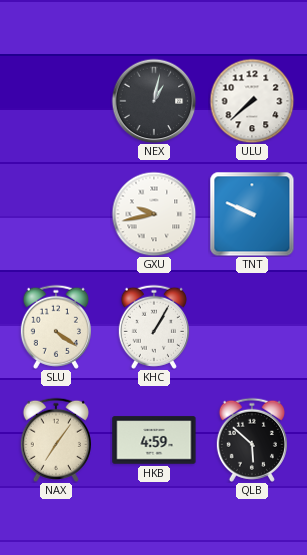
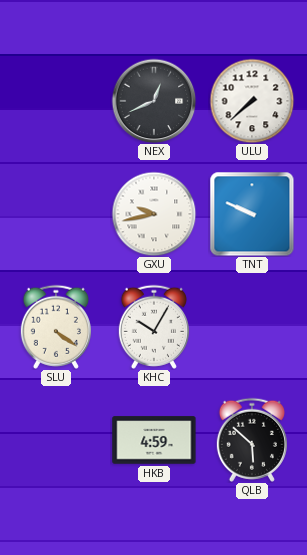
NEX: 1:02 -> 12:41 (154, 101)
KHC: 1:05 -> 10:05 (154, 327)
NAX: 7:06 -> none (56, 440)
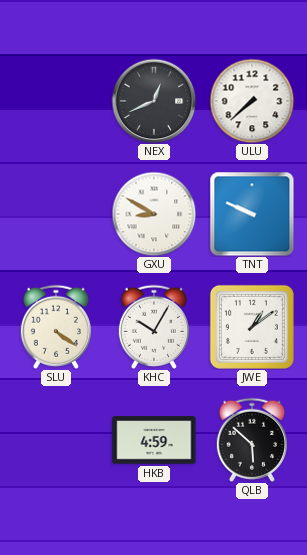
GXU: 9:43 -> 8:50 (154, 214)
JWE: none -> 1:09 (252, 327)
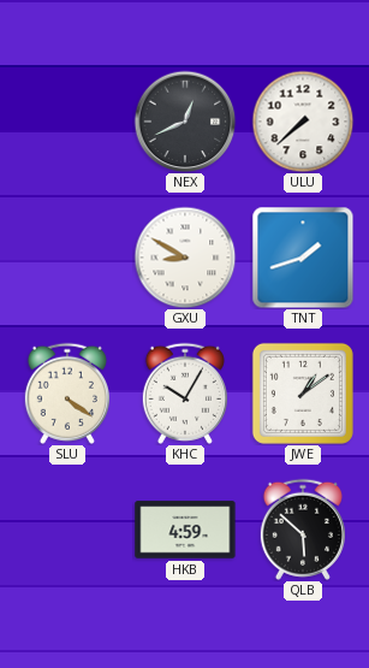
TNT: 9:49 -> 1:42 (303, 258)
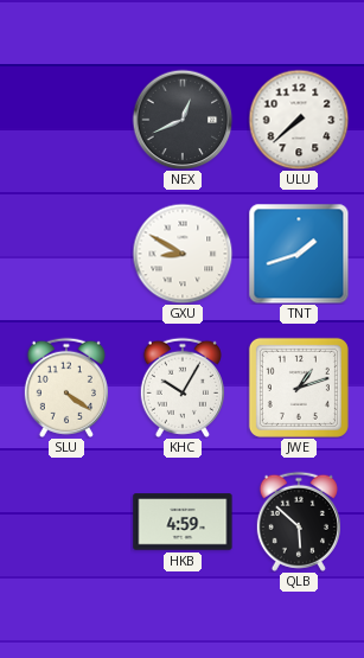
JWE: 1:09 -> 1:12 (299, 388)
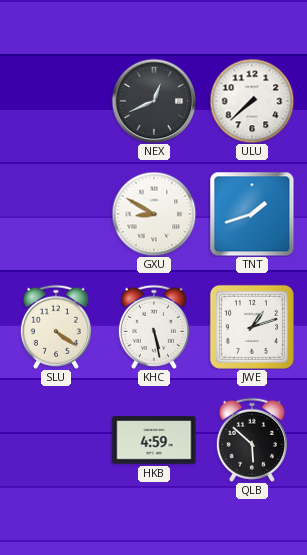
KHC: 10:05 -> 5:28 (154, 327)
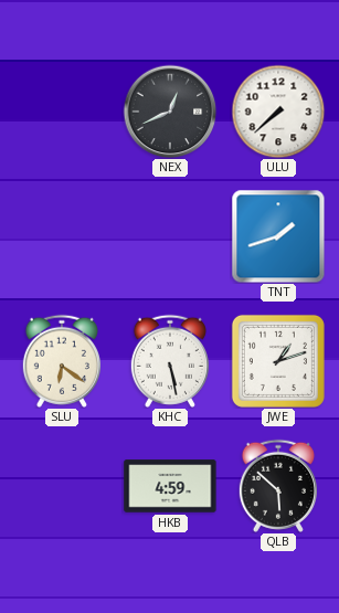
GXU: 8:50 -> none (154, 214)
SLU: 4:21 -> 6:21 (62, 361)
